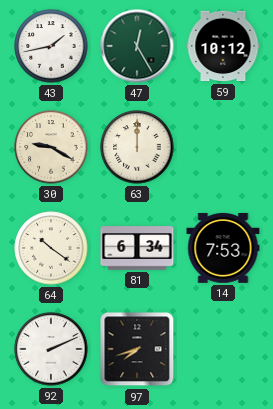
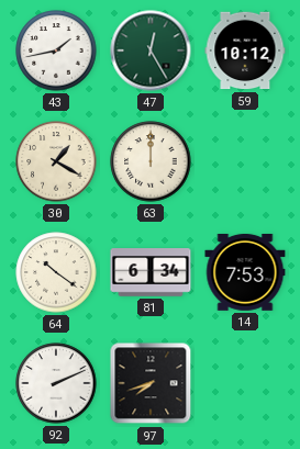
30: 9:20 -> 1:20 (56, 161)
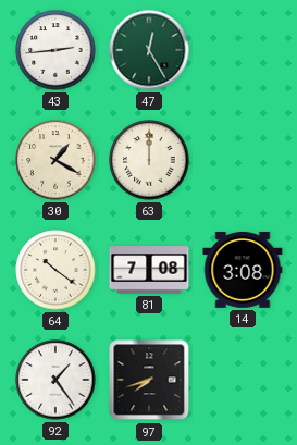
43: 1:43 -> 2:44 (55, 50)
59: 10:12 -> none (245, 50)
81: 6:34 -> 7:08 (149, 270)
14: 7:53 -> 3:08 (243, 270)
92: 2:11 -> 1:24 (55, 380)
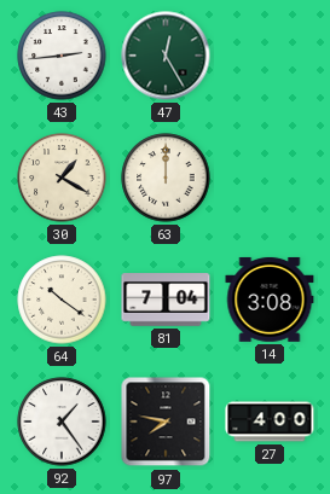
81: 7:08 -> 7:04 (166, 300)
97: 7:42 -> 7:47 (166, 422)
27: none -> 4:00 (270, 422)
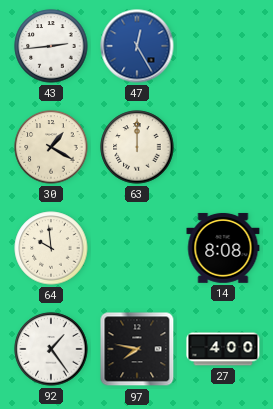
47 dial: green -> blue (137, 46)
64: 10:21 -> 9:59 (51, 248)
81: 7:04 -> none (166, 300)
14: 3:08 -> 8:08 (223, 248)
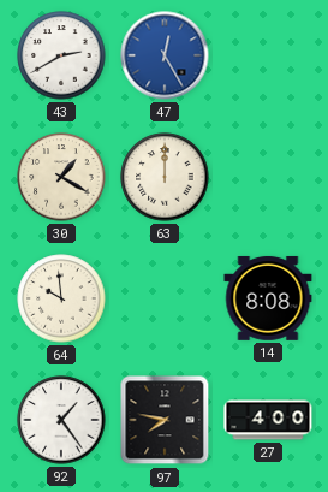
43: 2:44 -> 2:40 (61, 55)
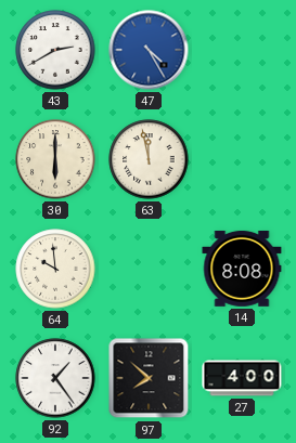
47: 12:25 -> 4:25 (149, 50)
30: 1:20 -> 6:00 (55, 159)
63: 12:00 -> 11:58 (149, 159)
97: 7:47 -> 7:52 (149, 378)
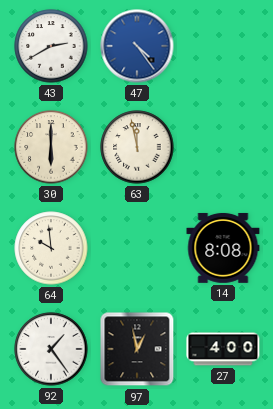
47: 4:25 -> 4:24 (137, 46)
97: 7:52 -> 12:58 (137, 349)
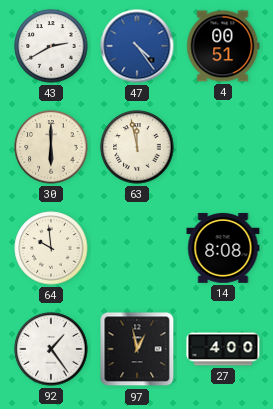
4: none -> 00:51 (223, 46)
